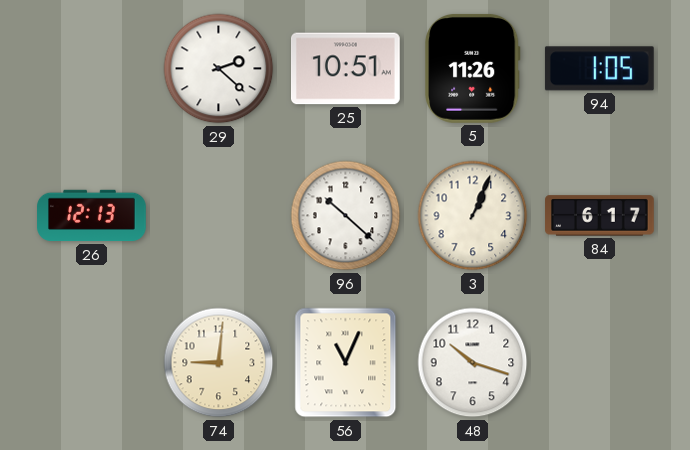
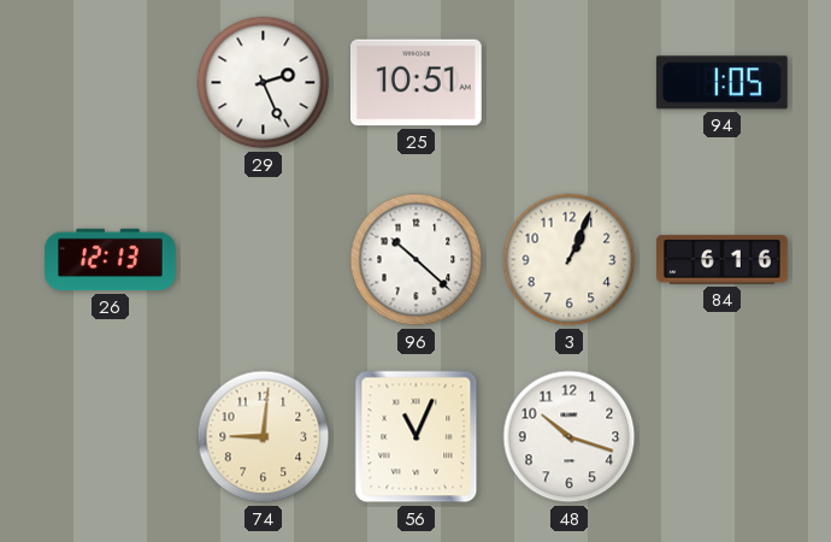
29: 2:22 -> 2:26 (264, 83)
5: 11:26 -> none (473, 68)
84: 6:17 -> 6:16 (723, 260)
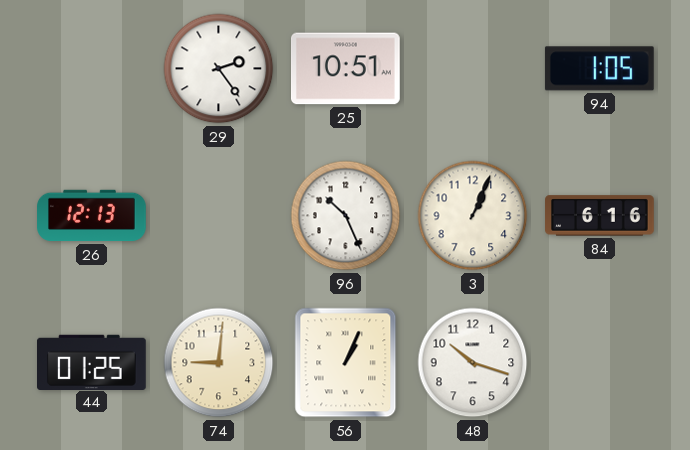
29: 2:26 -> 2:24 (219, 69)
96: 10:22 -> 10:26 (346, 216)
44: none -> 01:25 (92, 362)
56: 11:04 -> 1:04 (346, 363)
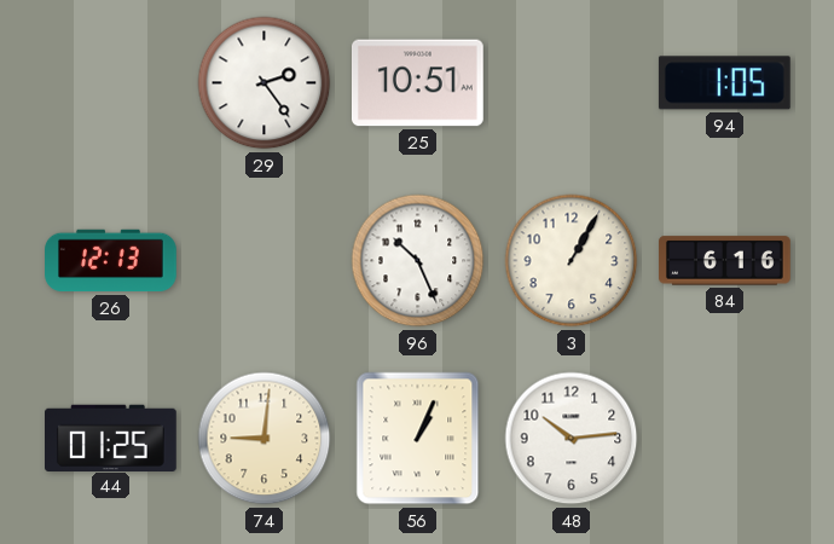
3: 1:04 -> 1:05 (572, 261)
48: 10:18 -> 10:14 (572, 439)
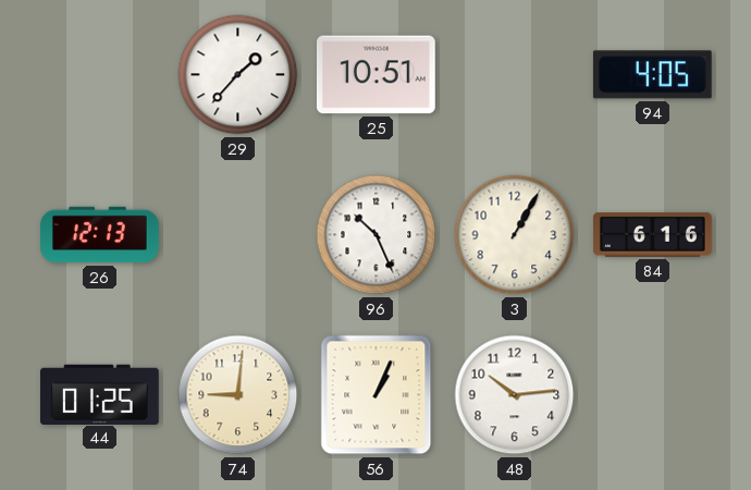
29: 2:24 -> 1:37 (238, 75)
94: 1:05 -> 4:05 (652, 75)
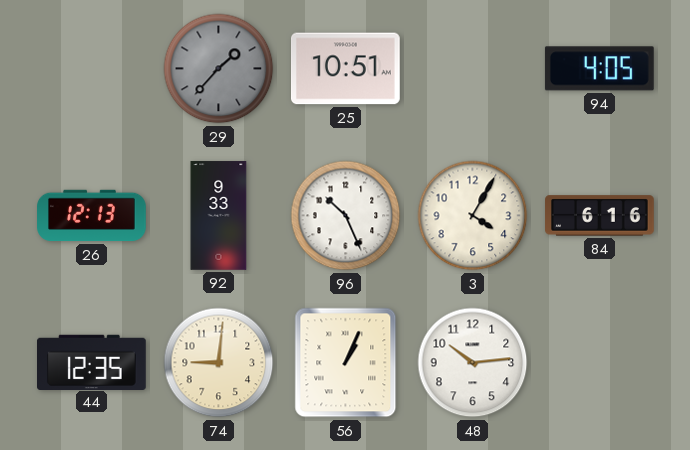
29 dial: white -> grey (219, 69)
92: none -> 9:33 (219, 216)
3: 1:05 -> 4:05 (473, 216)
44: 01:25 -> 12:35 (92, 362)
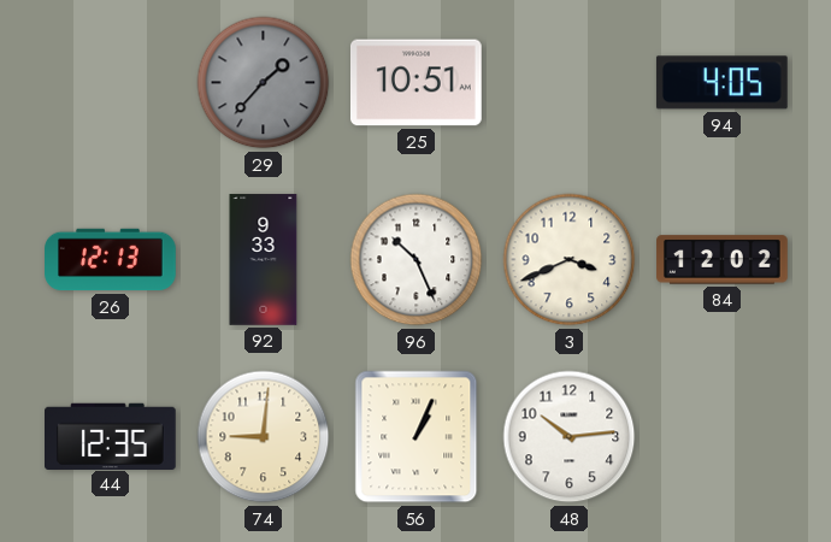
3: 4:05 -> 3:41 (570, 260)
84: 6:16 -> 12:02 (723, 260)
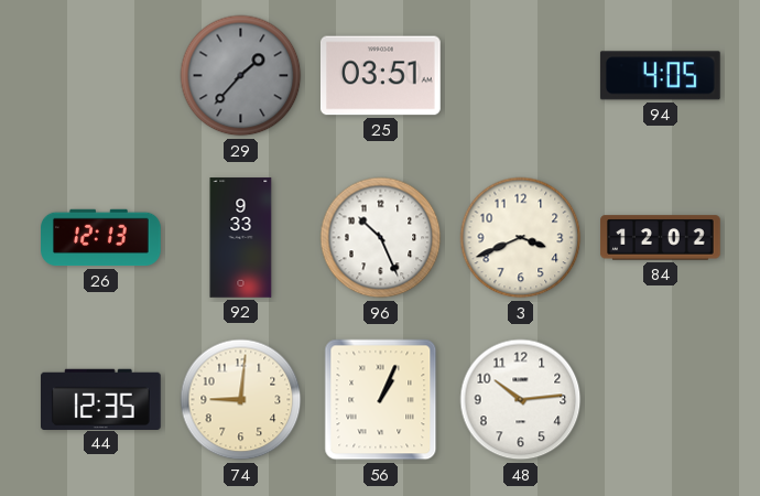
25: 10:51 -> 03:51 (381, 76)
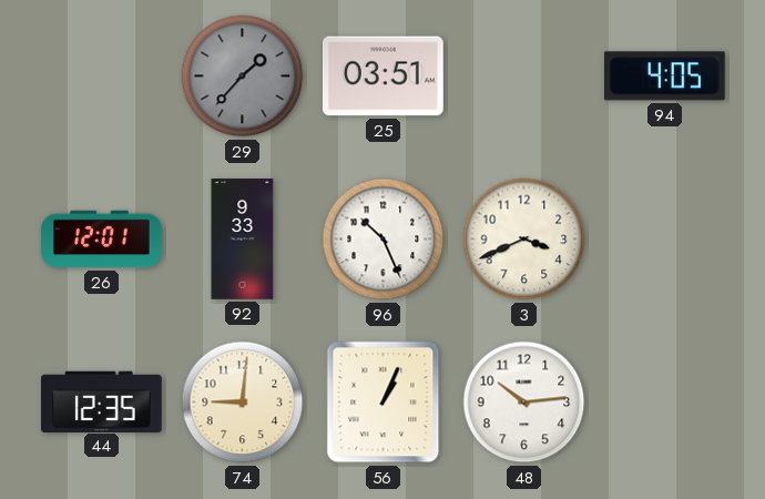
26: 12:13 -> 12:01 (102, 240)
84: 12:02 -> none (661, 238)
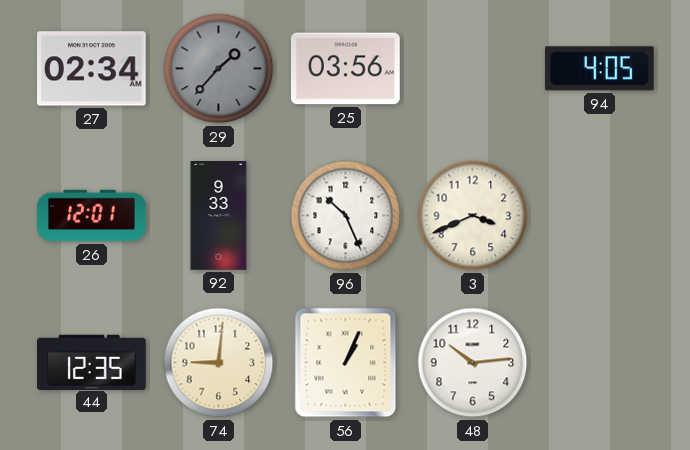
27: none -> 02:34 (92, 69)
25: 03:51 -> 03:56 (346, 69)
